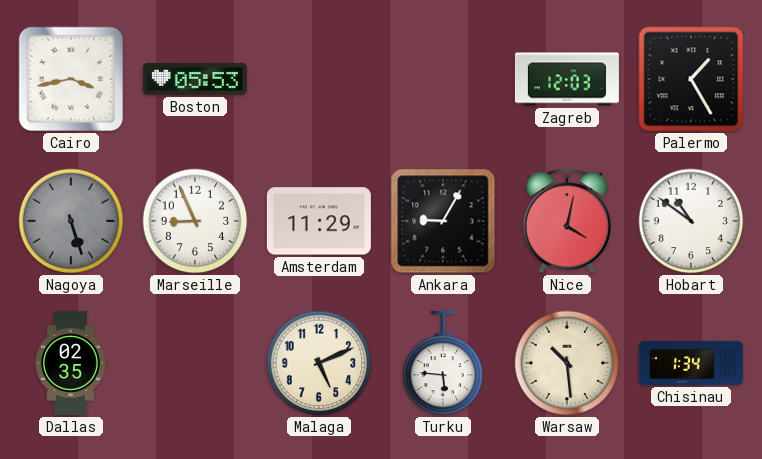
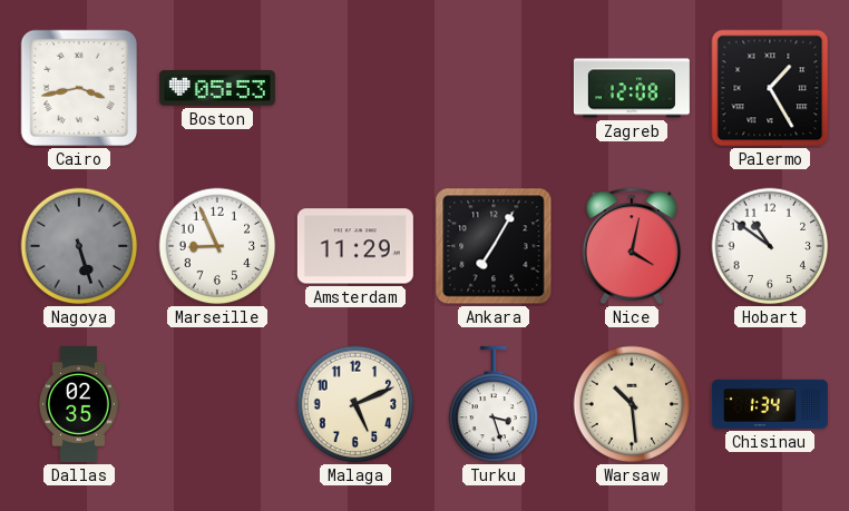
Zagreb: 12:03 -> 12:08 (632, 88)
Ankara: 9:05 -> 7:05 (494, 246)
Turku: 5:46 -> 3:27 (494, 404)
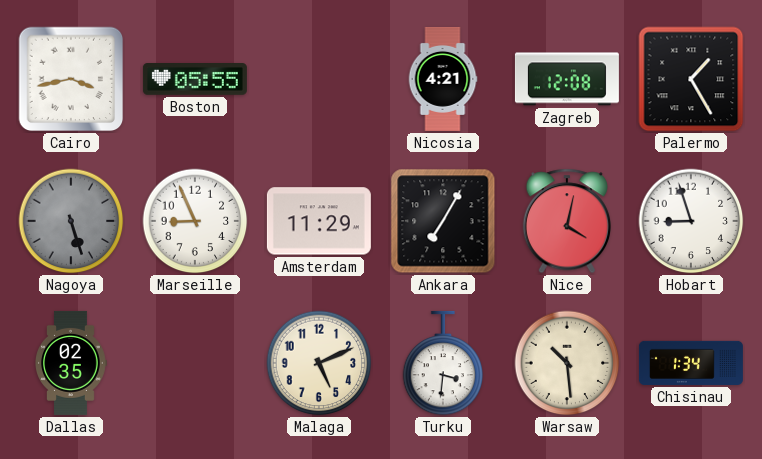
Boston: 05:53 -> 05:55 (195, 80)
Nicosia: none -> 4:21 (443, 79)
Hobart: 10:51 -> 8:57 (691, 221)
Turku: 3:27 -> 3:31 (443, 363)
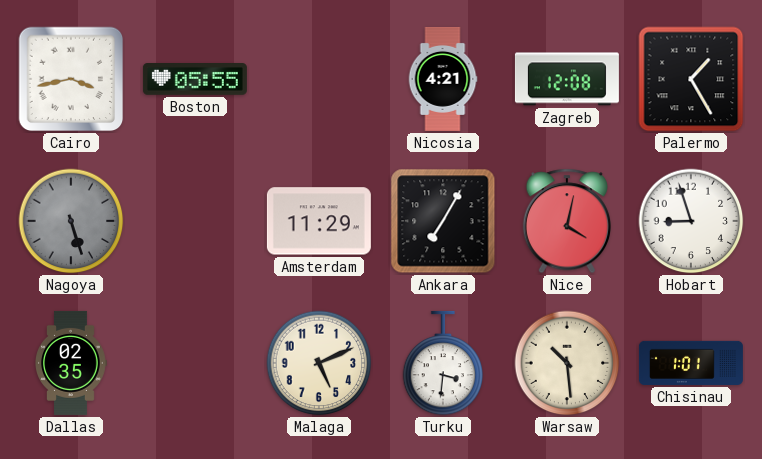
Marseille: 8:56 -> none (195, 221)
Chisinau: 1:34 -> 1:01 (691, 363)
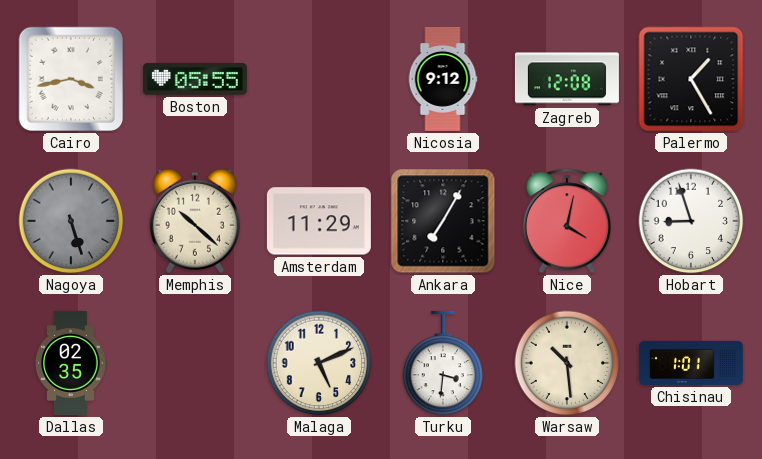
Nicosia: 4:21 -> 9:12 (443, 79)
Memphis: none -> 10:22 (195, 221)
